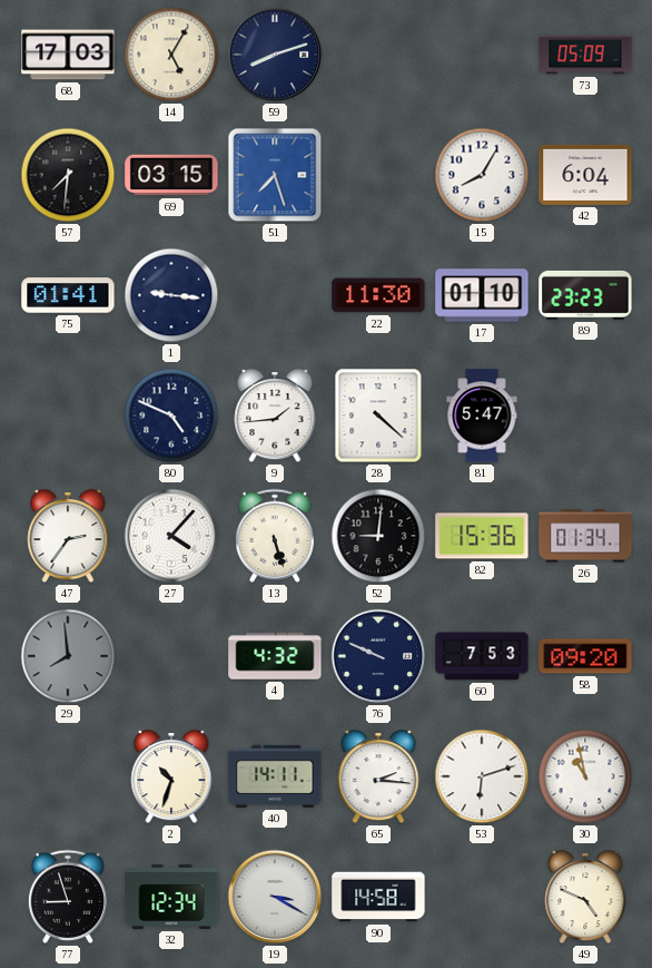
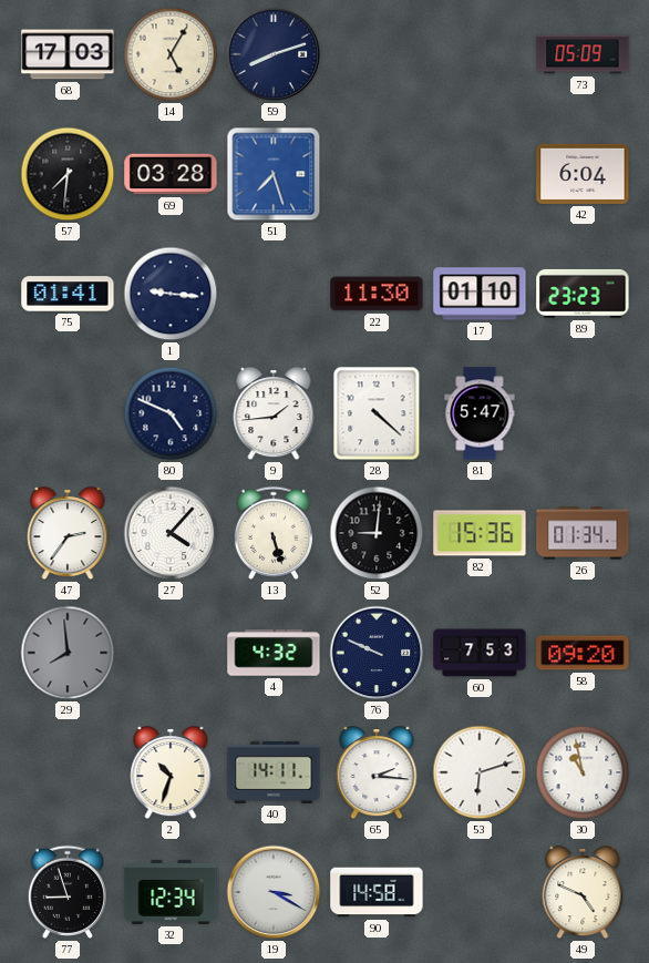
69: 03:15 -> 03:28 (171, 174)
15: 8:05 -> none (482, 175)
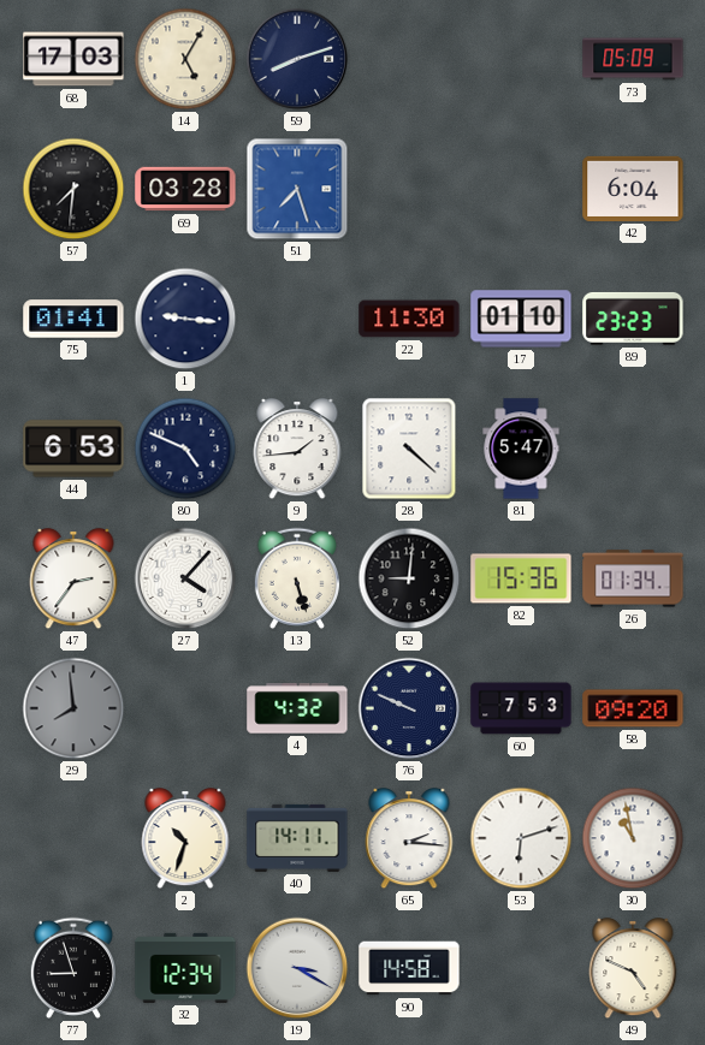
44: none -> 6:53 (73, 449)
